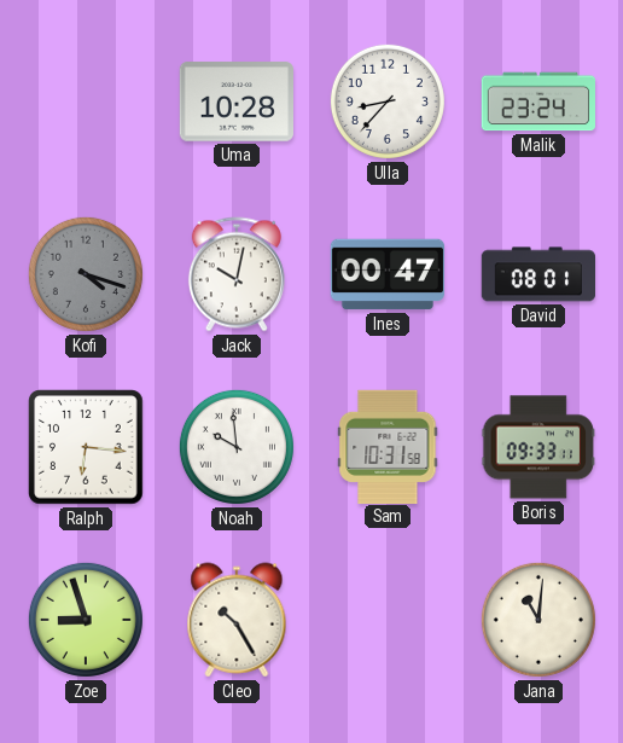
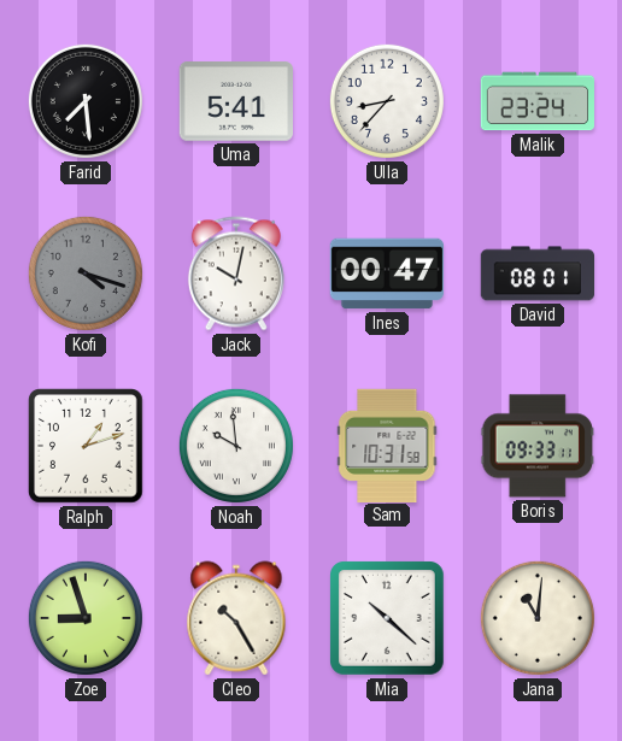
Farid: none -> 7:29 (86, 101)
Uma: 10:28 -> 5:41 (235, 101)
Ralph: 6:16 -> 1:12 (86, 446)
Mia: none -> 10:22 (388, 619)
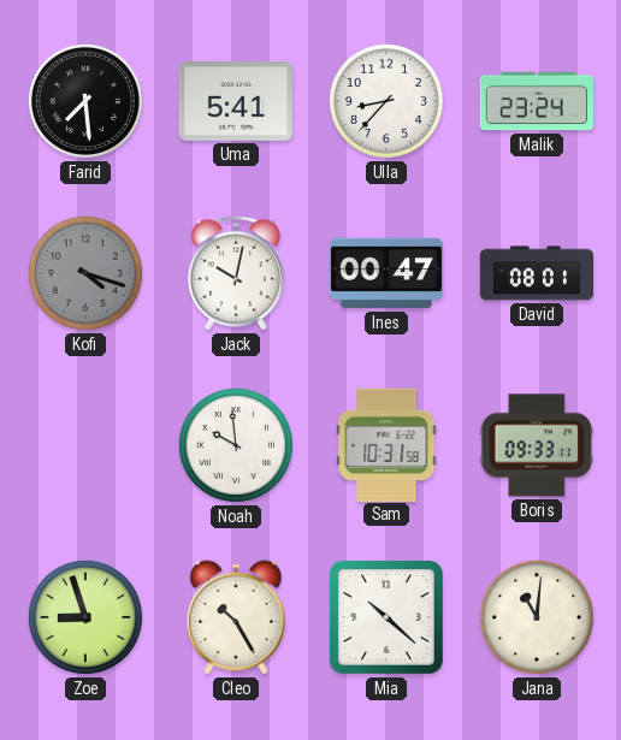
Ralph: 1:12 -> none (86, 446)
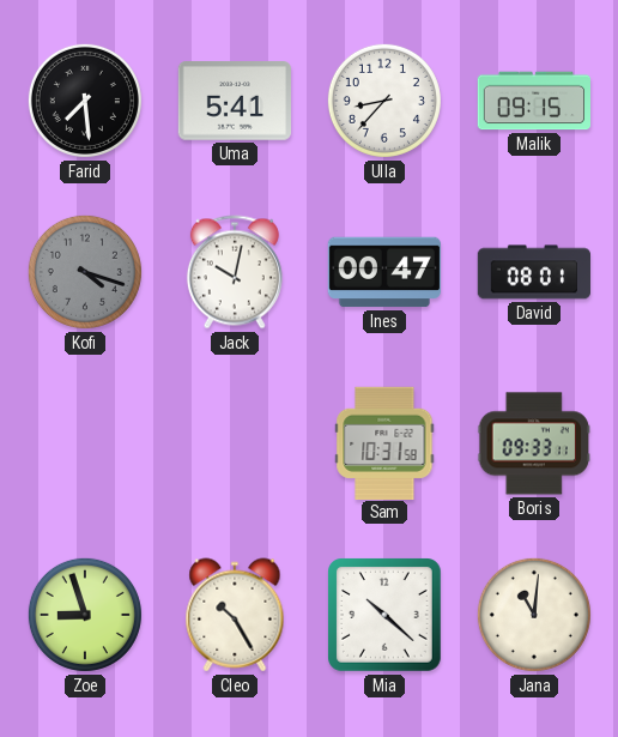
Malik: 23:24 -> 09:15 (533, 101)
Noah: 9:59 -> none (236, 445)
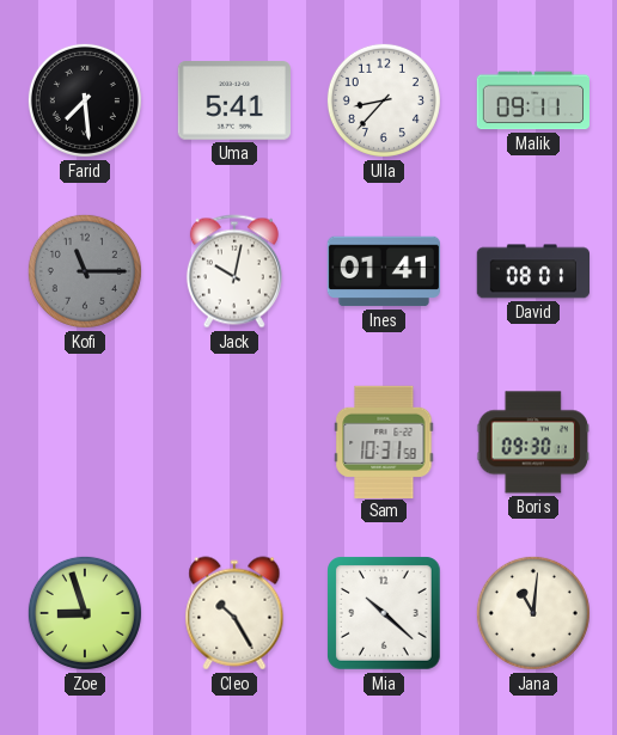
Malik: 09:15 -> 09:11 (532, 100)
Kofi: 4:18 -> 11:15 (85, 271)
Ines: 00:47 -> 01:41 (383, 271)
Boris: 09:33 -> 09:30 (532, 442)
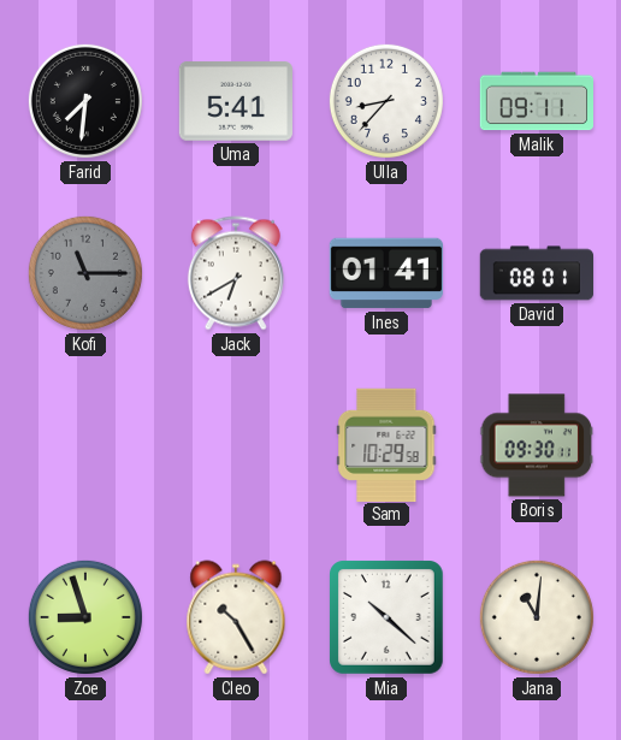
Farid: 7:29 -> 7:31 (85, 101)
Jack: 10:02 -> 6:40 (236, 273)
Sam: 10:31 -> 10:29 (386, 444)
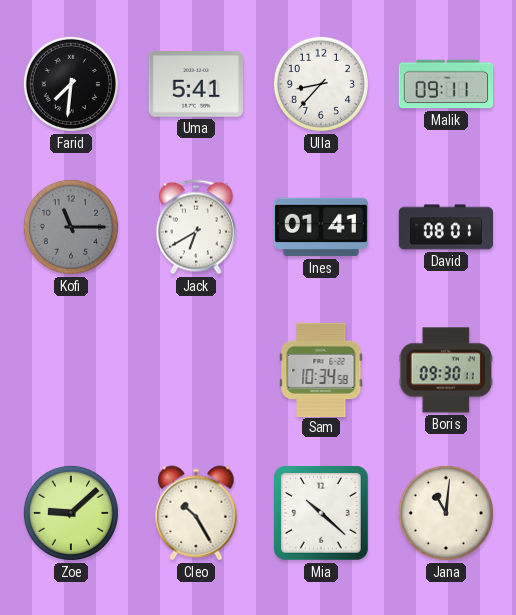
Sam: 10:29 -> 10:34 (321, 369)
Zoe: 8:57 -> 9:08 (71, 513)
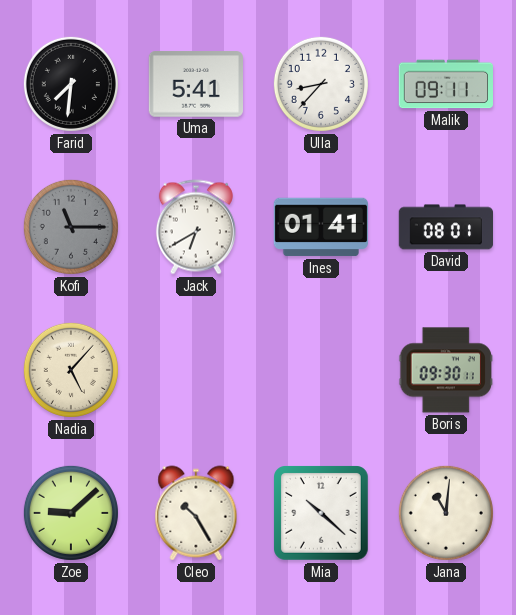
Nadia: none -> 5:07 (71, 370)
Sam: 10:34 -> none (321, 369)
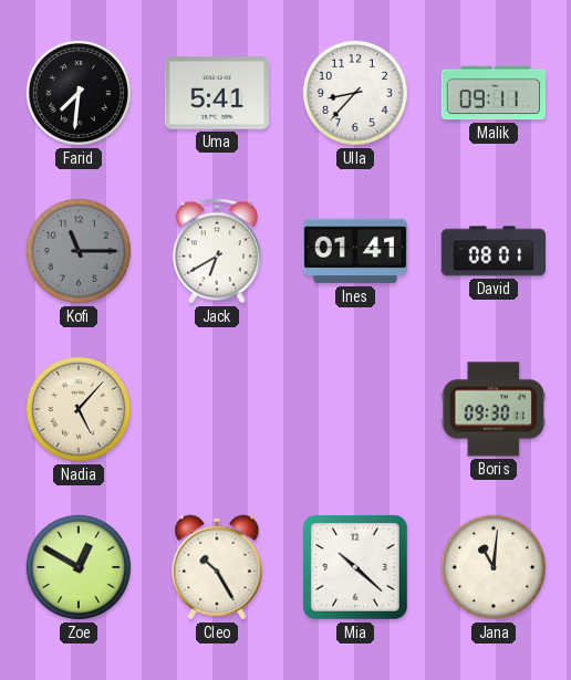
Zoe: 9:08 -> 12:50 (79, 567)
